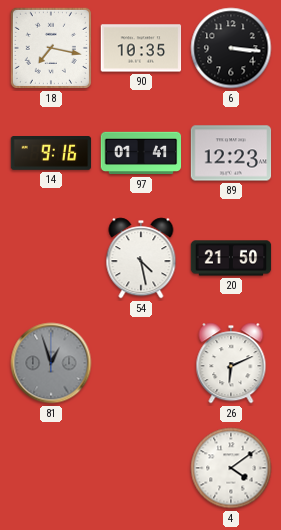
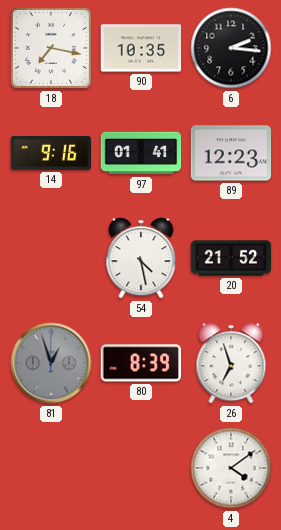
6: 3:16 -> 2:16 (231, 48)
20: 21:50 -> 21:52 (231, 258)
80: none -> 8:39 (140, 363)
26: 6:11 -> 6:57 (231, 363)
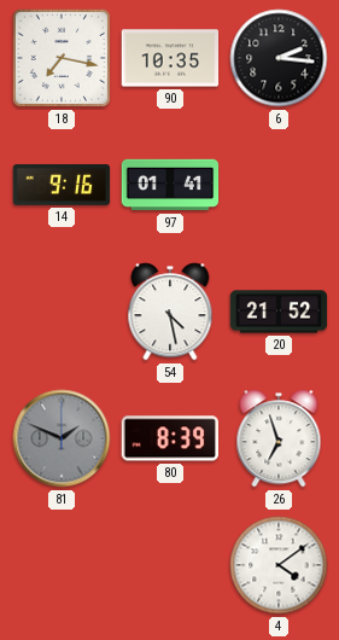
89: 12:23 -> none (231, 153)
81: 12:57 -> 1:49 (62, 438)
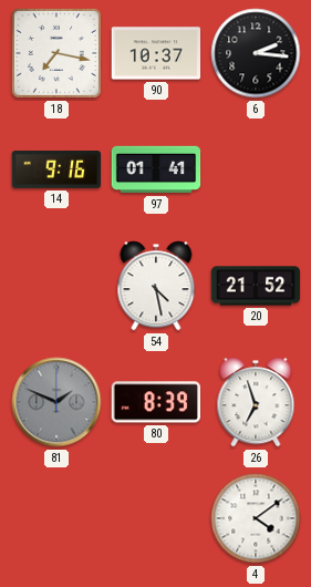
90: 10:35 -> 10:37 (156, 53)
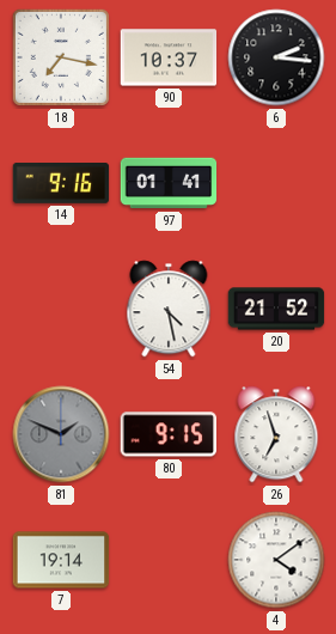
80: 8:39 -> 9:15 (167, 434)
7: none -> 19:14 (61, 560)
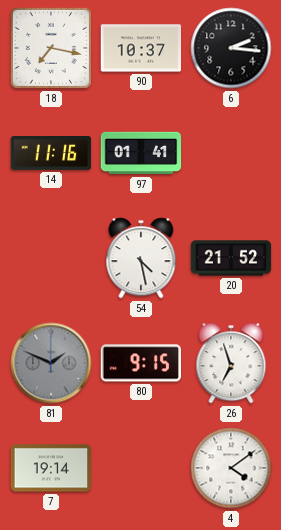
14: 9:16 -> 11:16 (51, 154)
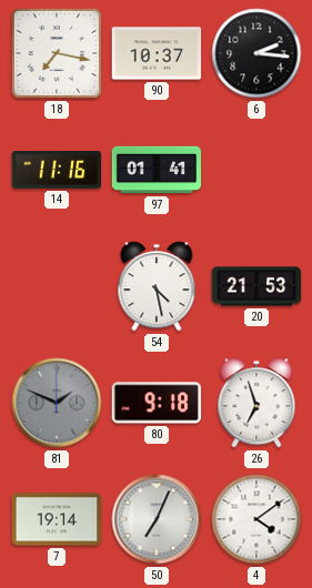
20: 21:52 -> 21:53 (256, 286)
80: 9:15 -> 9:18 (155, 403)
50: none -> 7:04 (157, 519)
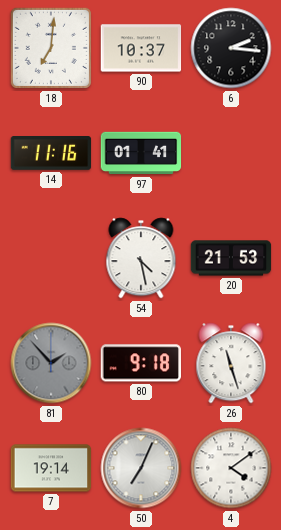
18: 7:17 -> 7:01 (51, 48)
81: 1:49 -> 1:53 (51, 363)
26: 6:57 -> 11:27 (231, 363)
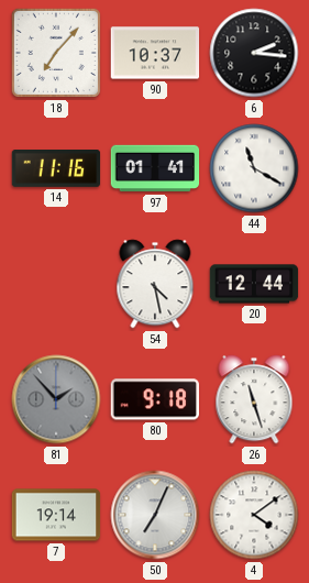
18: 7:01 -> 7:07 (56, 53)
44: none -> 11:20 (254, 168)
20: 21:53 -> 12:44 (254, 284)
